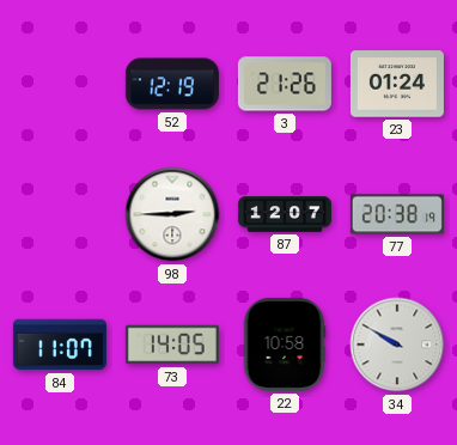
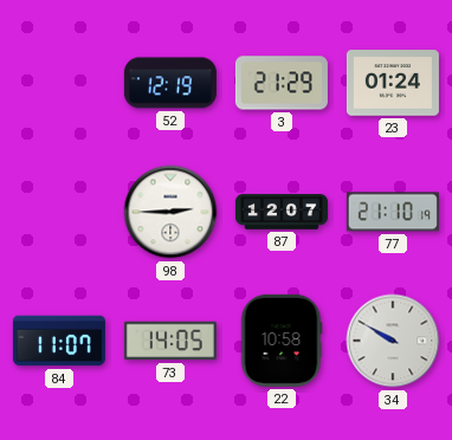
3: 21:26 -> 21:29 (282, 83)
77: 20:38 -> 21:10 (393, 212)
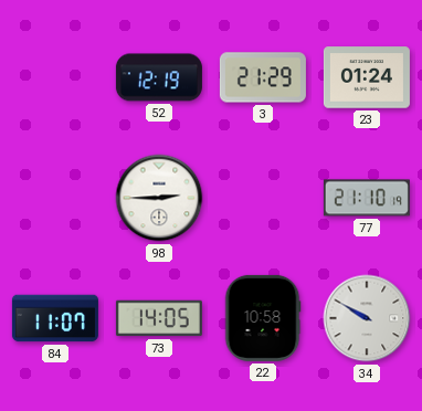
87: 12:07 -> none (282, 212)
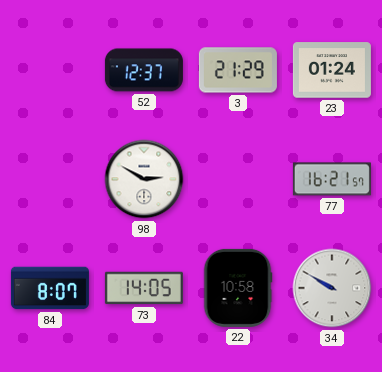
52: 12:19 -> 12:37 (144, 70)
98: 2:45 -> 2:50 (144, 179)
77: 21:10 -> 16:21 (332, 179)
84: 11:07 -> 8:07 (50, 288)
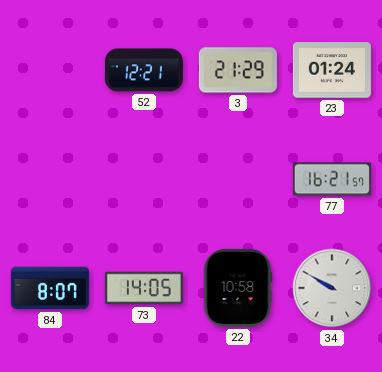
52: 12:37 -> 12:21 (144, 70)
98: 2:50 -> none (144, 179)
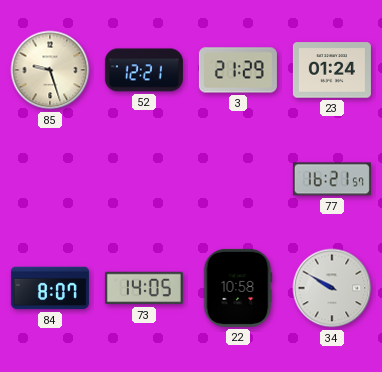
85: none -> 9:27 (50, 70)
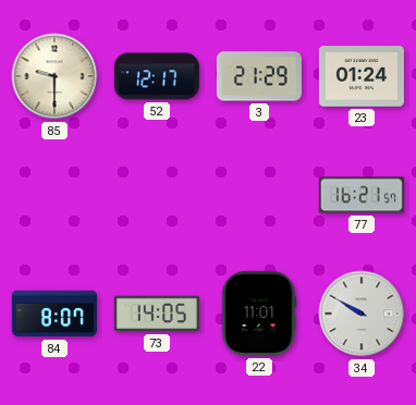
85: 9:27 -> 9:30 (54, 76)
52: 12:21 -> 12:17 (157, 76)
22: 10:58 -> 11:01 (259, 314)
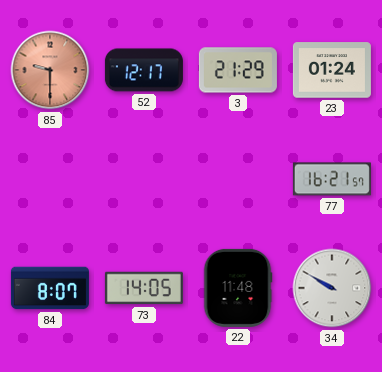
85 dial: cream -> salmon (50, 70)
22: 11:01 -> 11:48 (238, 288)
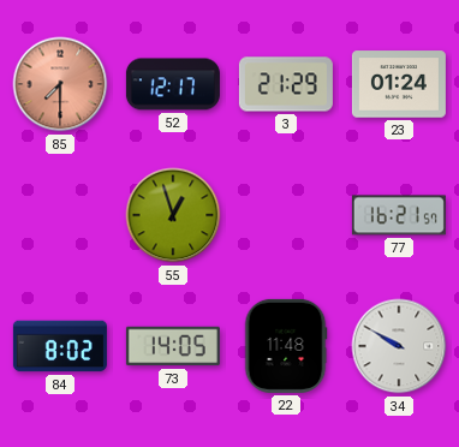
85: 9:30 -> 7:30 (60, 84)
55: none -> 12:57 (173, 215)
84: 8:07 -> 8:02 (60, 346)
